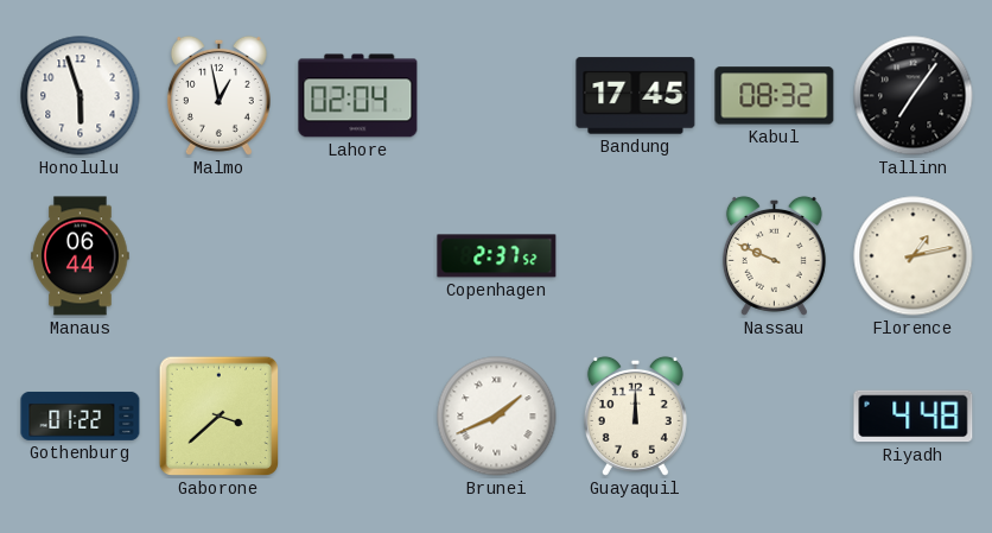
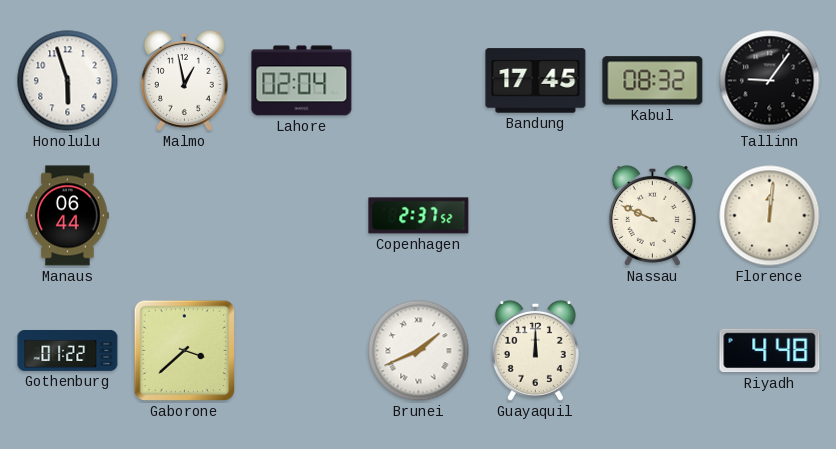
Tallinn: 7:06 -> 9:06 (770, 81)
Florence: 1:13 -> 12:01 (770, 216)
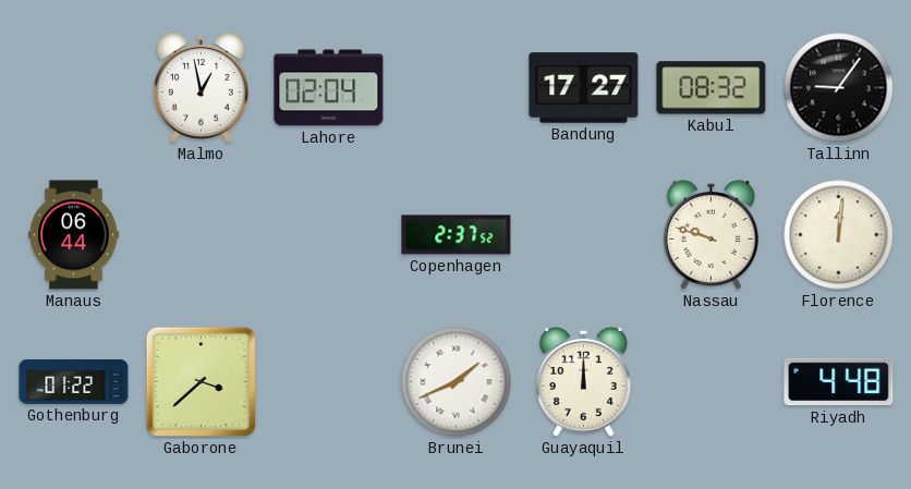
Honolulu: 5:57 -> none (68, 81)
Bandung: 17:45 -> 17:27 (584, 88)
Nassau: 9:49 -> 9:48 (710, 234)
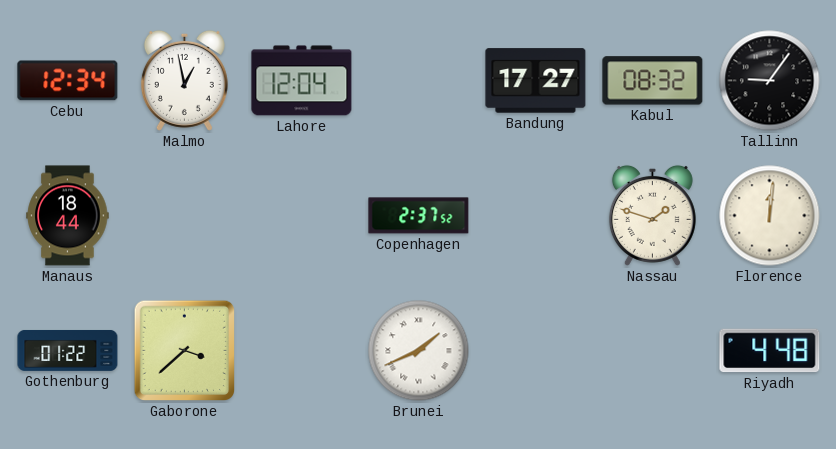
Cebu: none -> 12:34 (68, 81)
Lahore: 02:04 -> 12:04 (302, 81)
Manaus: 06:44 -> 18:44 (68, 216)
Nassau: 9:48 -> 1:48 (652, 215)
Guayaquil: 12:00 -> none (583, 381)
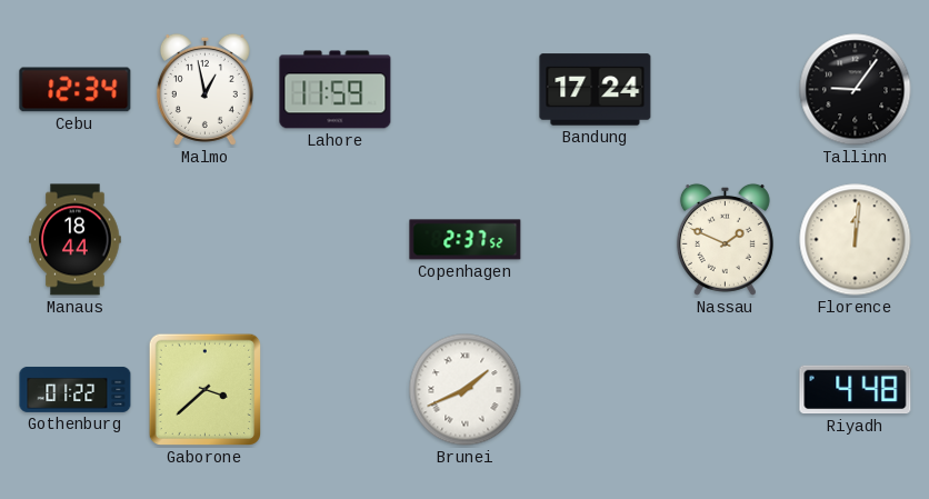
Lahore: 12:04 -> 11:59 (336, 90)
Bandung: 17:27 -> 17:24 (596, 90)
Kabul: 08:32 -> none (653, 81)
Nassau: 1:48 -> 1:49 (725, 239)
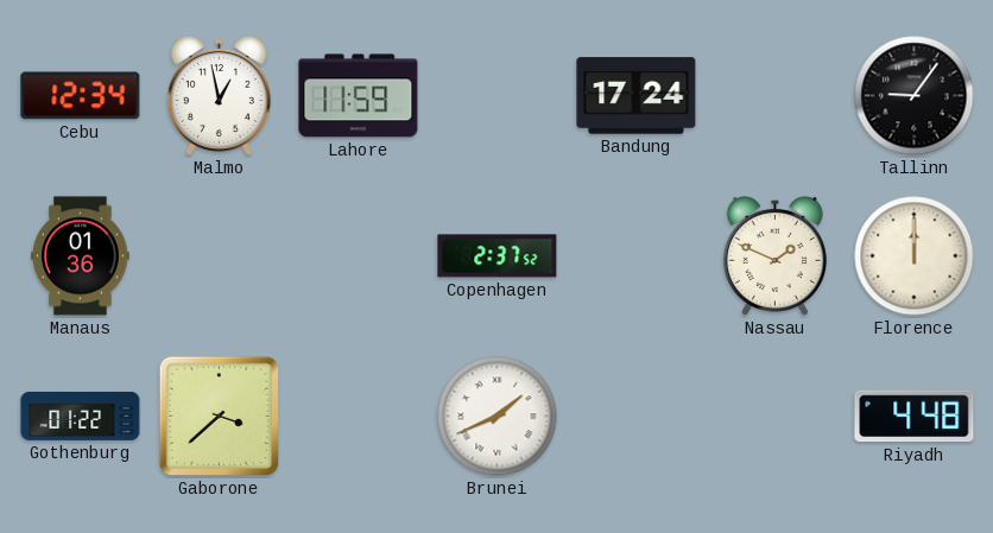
Manaus: 18:44 -> 01:36 (81, 256)
Florence: 12:01 -> 12:00 (915, 256)
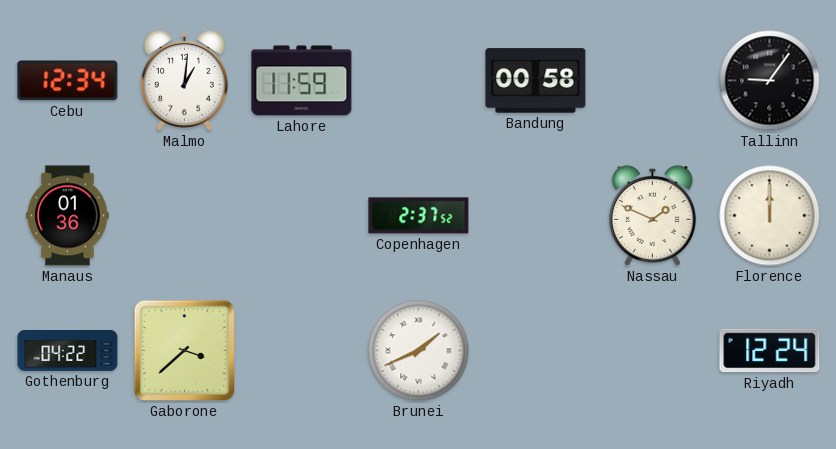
Malmo: 12:58 -> 1:01 (184, 80)
Bandung: 17:24 -> 00:58 (536, 81)
Gothenburg: 01:22 -> 04:22 (68, 350)
Riyadh: 4:48 -> 12:24 (770, 351)
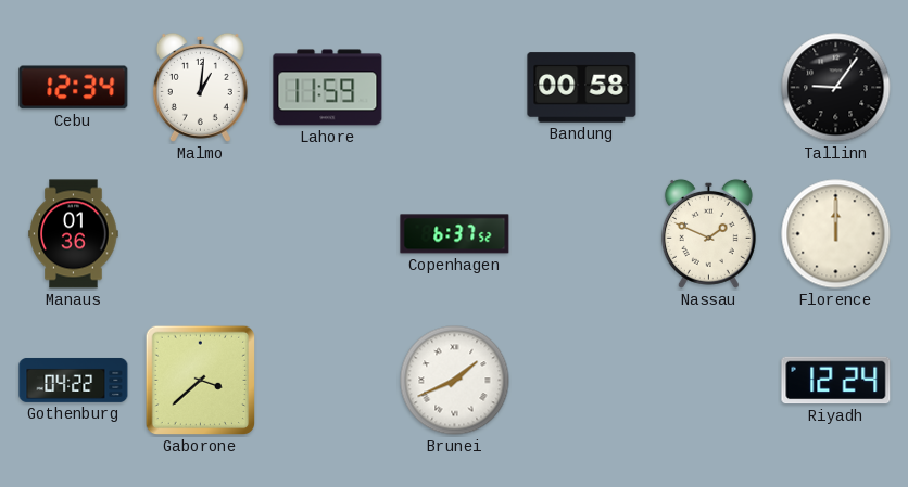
Copenhagen: 2:37 -> 6:37 (455, 234)
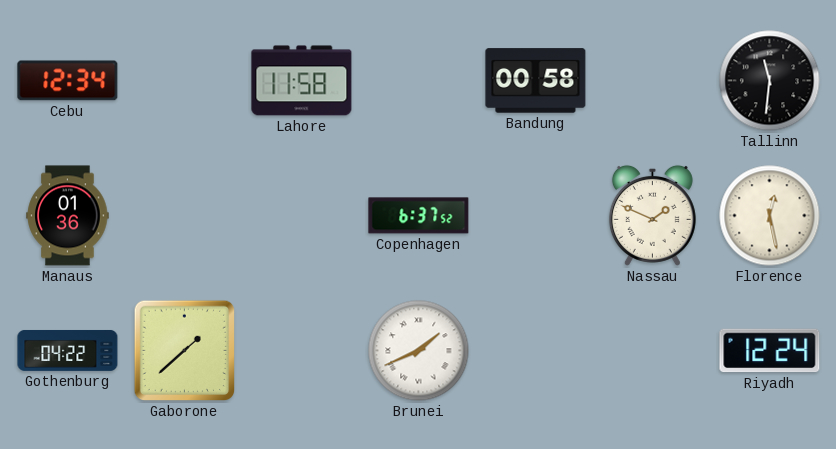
Malmo: 1:01 -> none (200, 87)
Lahore: 11:59 -> 11:58 (302, 81)
Tallinn: 9:06 -> 11:31 (770, 81)
Florence: 12:00 -> 12:28 (770, 216)
Gaborone: 3:38 -> 1:38 (185, 351)
